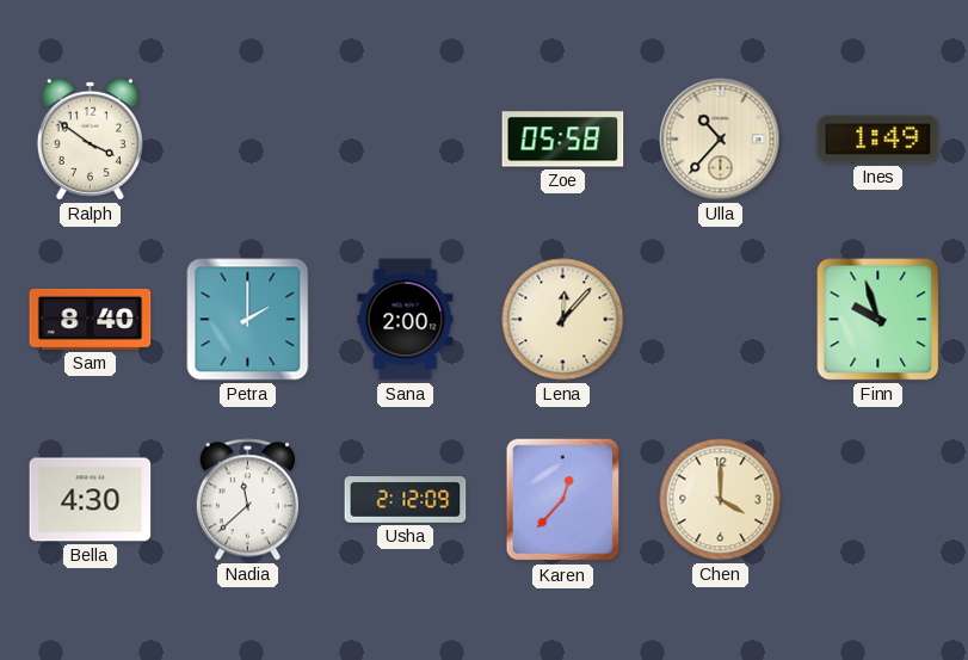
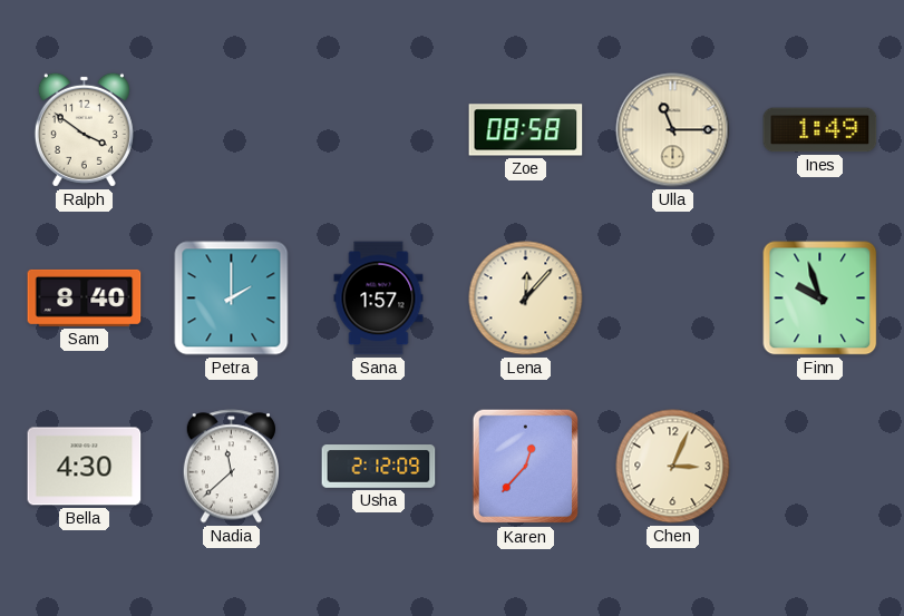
Zoe: 05:58 -> 08:58 (526, 130)
Ulla: 10:37 -> 11:15 (673, 130)
Sana: 2:00 -> 1:57 (379, 299)
Chen: 4:00 -> 3:04 (673, 467)
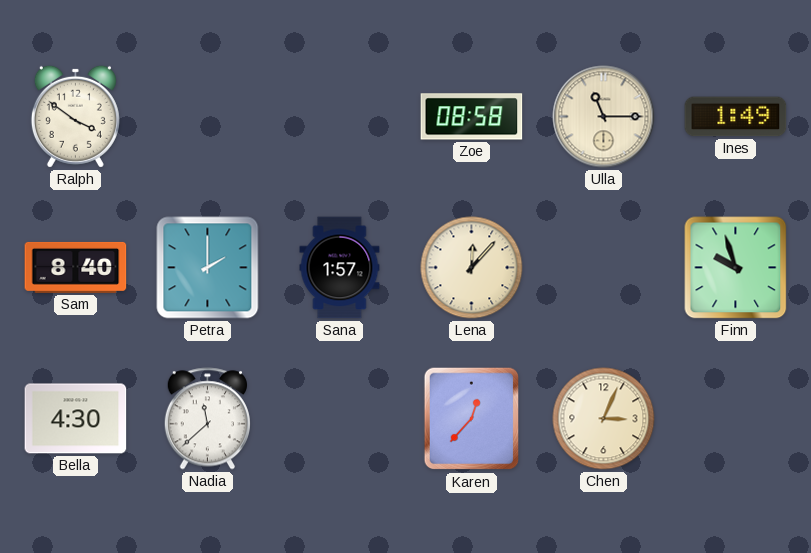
Usha: 2:12 -> none (379, 467)
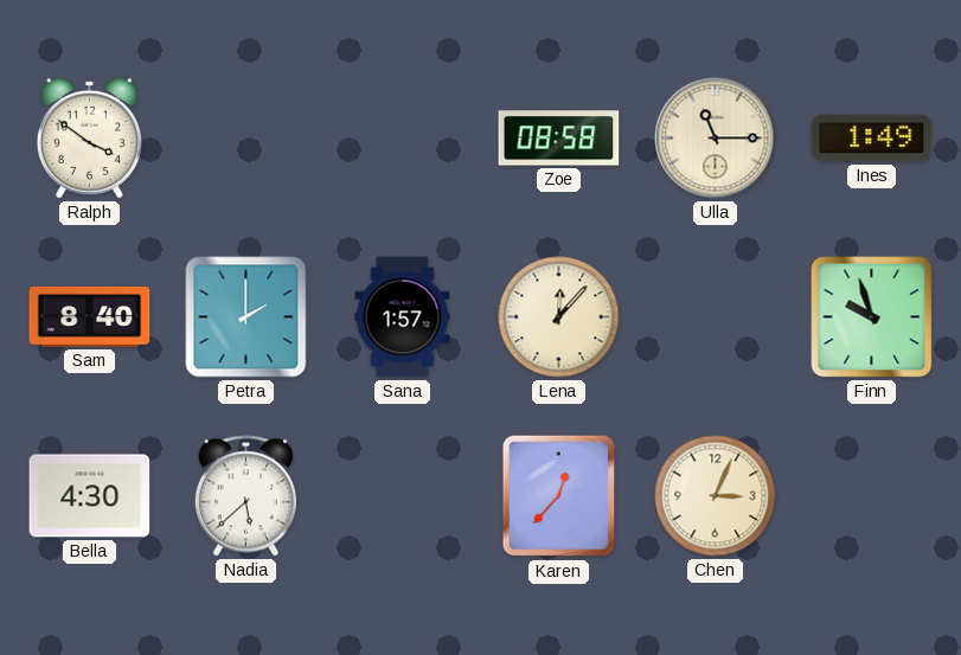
Nadia: 11:38 -> 5:38 (245, 496)
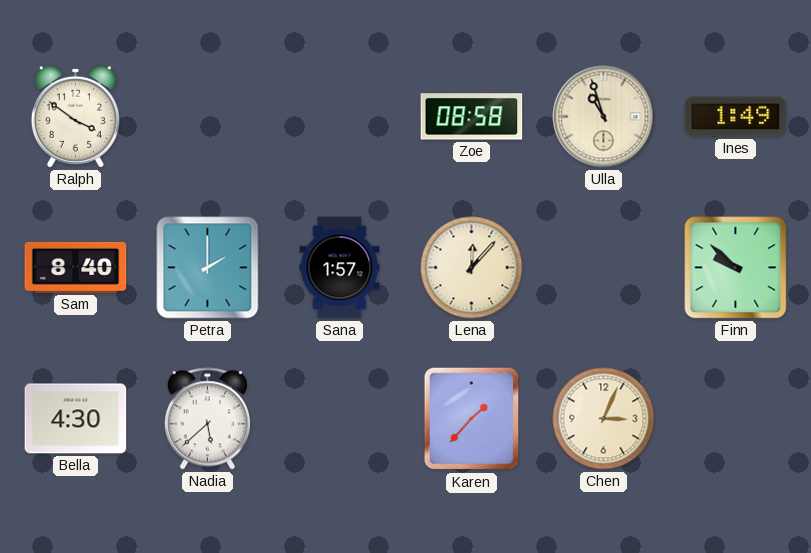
Ulla: 11:15 -> 10:57 (604, 117)
Finn: 9:57 -> 9:52 (736, 268)
Karen: 12:37 -> 1:37 (472, 419)
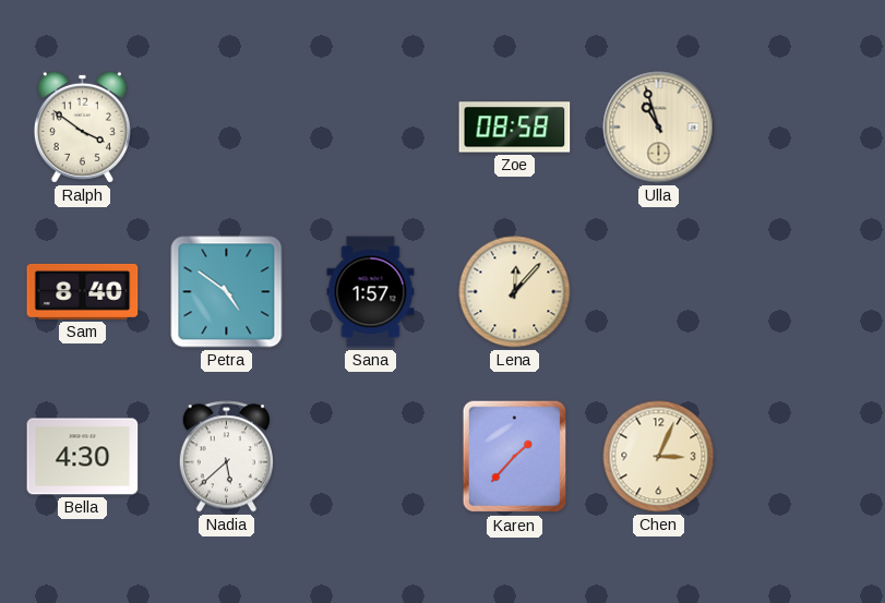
Ines: 1:49 -> none (736, 117)
Petra: 2:00 -> 4:51 (227, 292)
Finn: 9:52 -> none (736, 268)
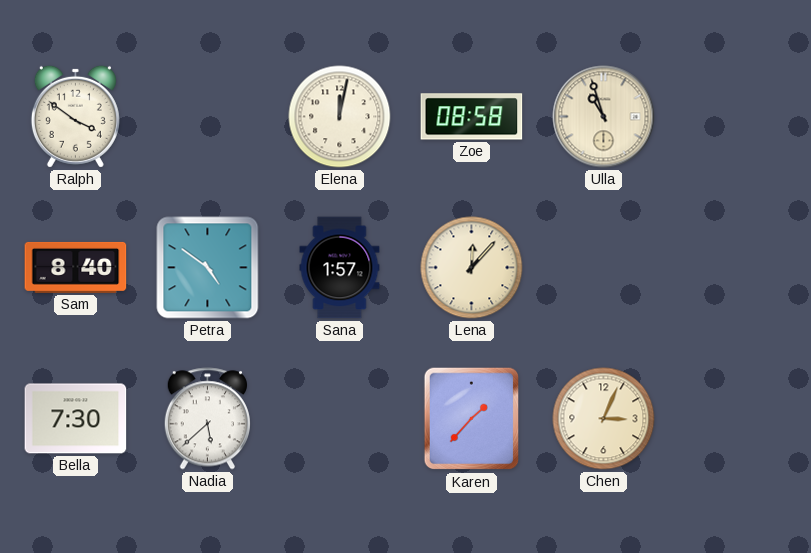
Elena: none -> 12:02 (340, 117)
Bella: 4:30 -> 7:30 (76, 419)
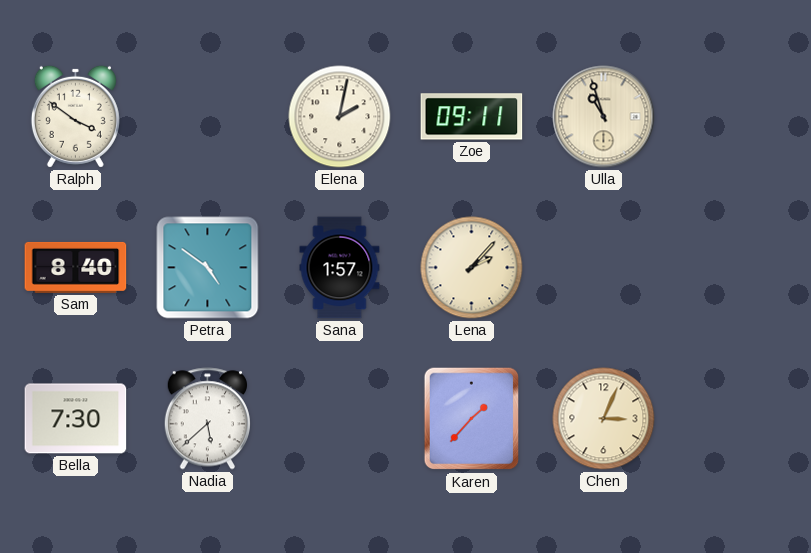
Elena: 12:02 -> 2:02 (340, 117)
Zoe: 08:58 -> 09:11 (472, 117)
Lena: 12:07 -> 2:07 (472, 268)
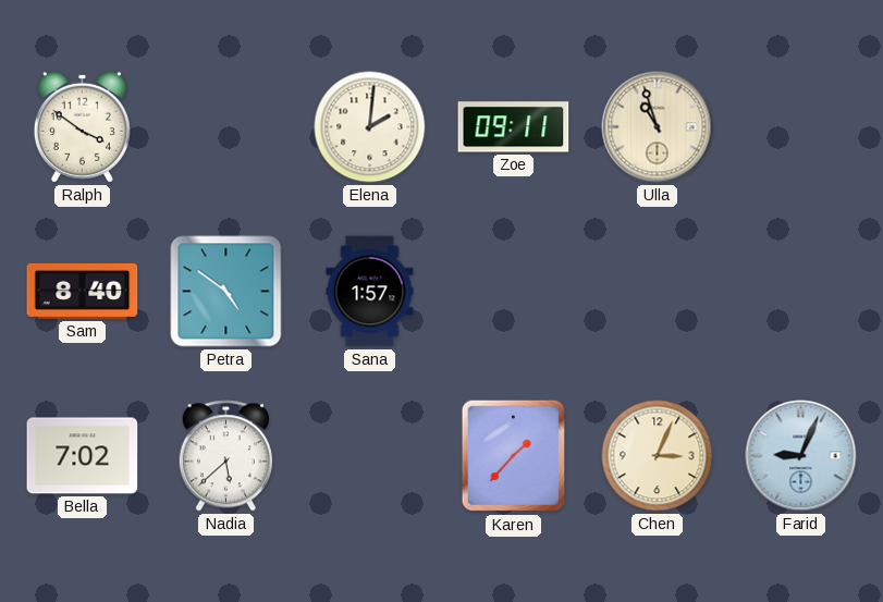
Elena: 2:02 -> 2:01 (370, 127)
Lena: 2:07 -> none (472, 268)
Bella: 7:30 -> 7:02 (83, 456)
Farid: none -> 9:04 (801, 456)
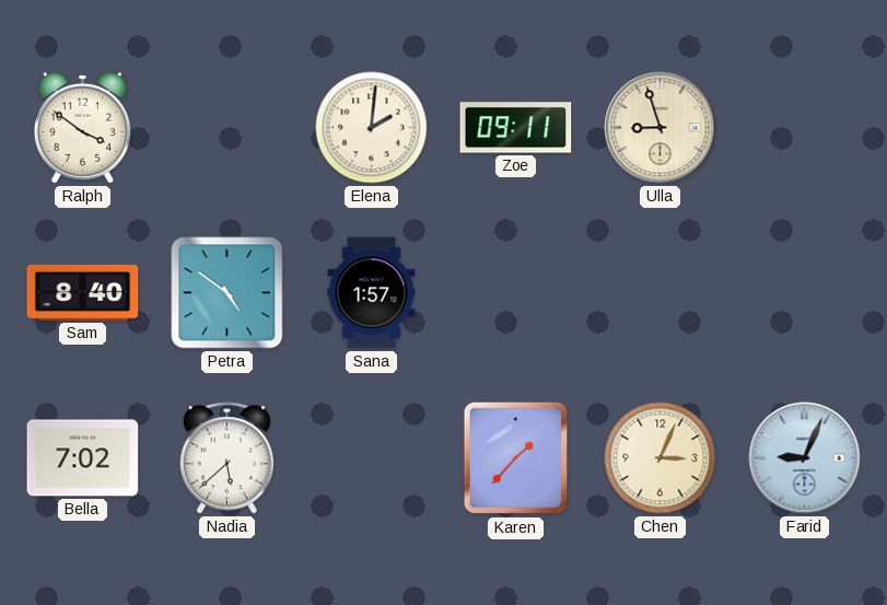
Ulla: 10:57 -> 8:57 (661, 128)
